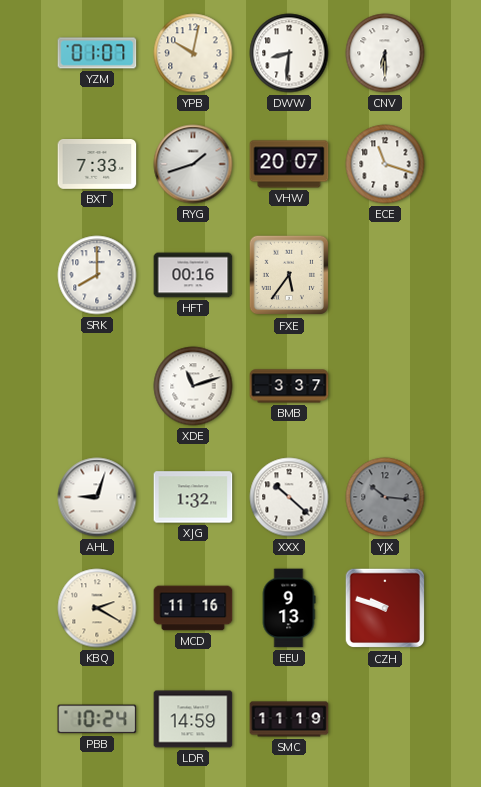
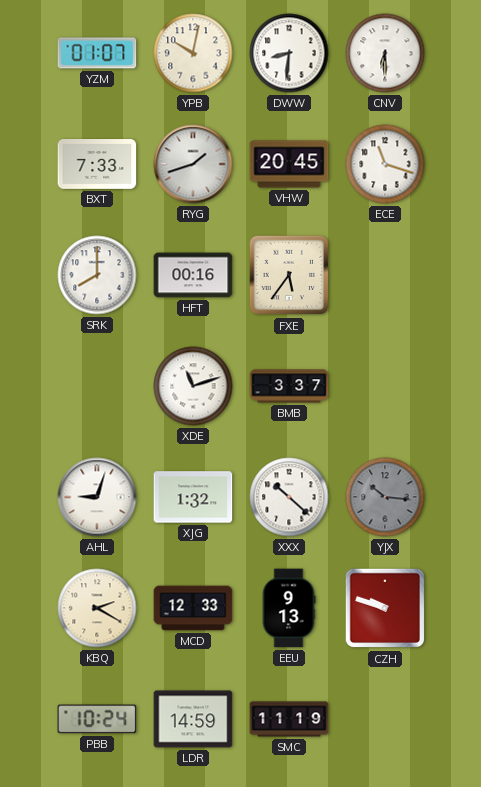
VHW: 20:07 -> 20:45 (289, 164)
MCD: 11:16 -> 12:33 (193, 608)
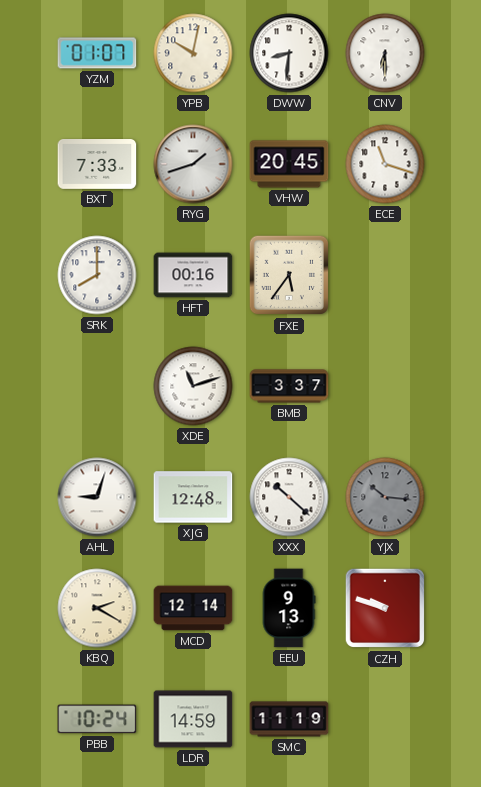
XJG: 1:32 -> 12:48 (193, 497)
MCD: 12:33 -> 12:14 (193, 608)
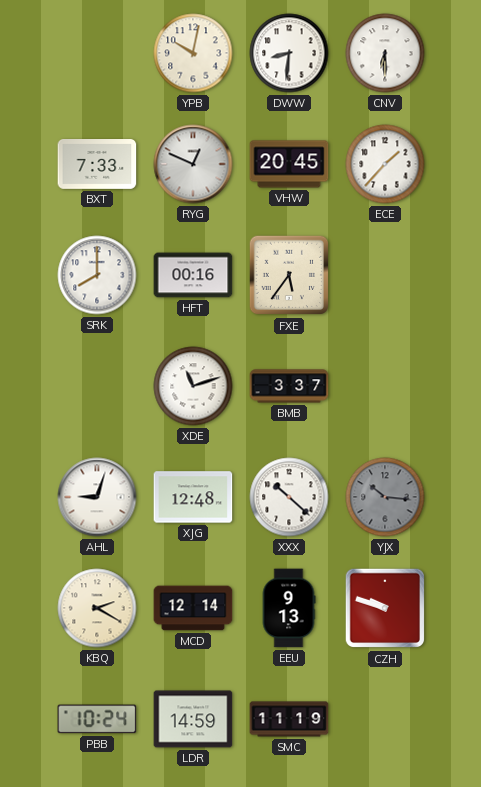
YZM: 01:07 -> none (97, 53)
RYG: 1:42 -> 12:49 (193, 164)
ECE: 11:18 -> 1:37 (385, 164)
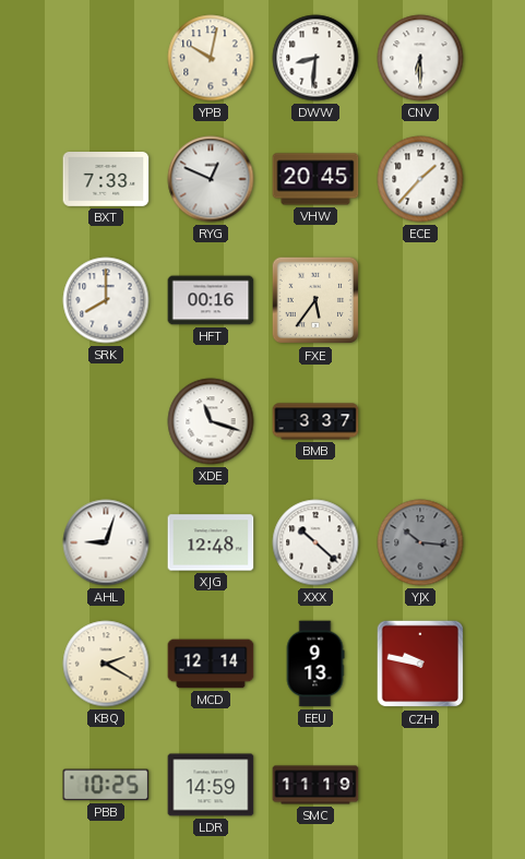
XDE: 11:12 -> 11:18 (211, 421)
CZH: 9:48 -> 9:47 (420, 664)
PBB: 10:24 -> 10:25 (106, 785)
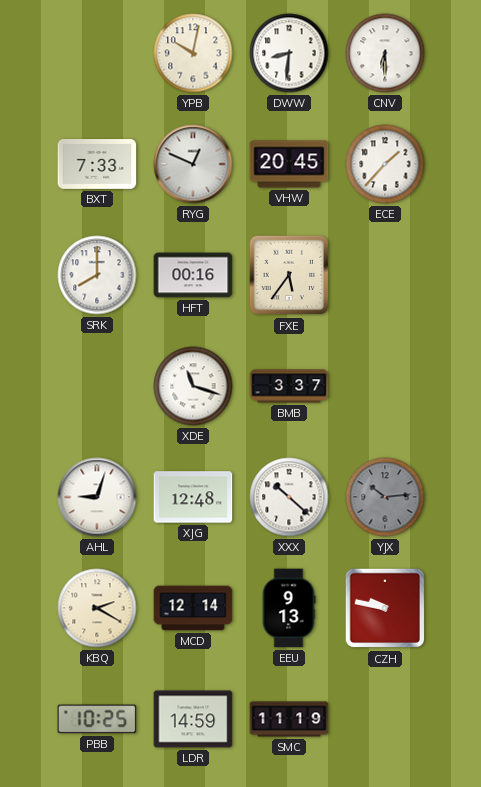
YJX: 10:16 -> 10:14 (385, 497)
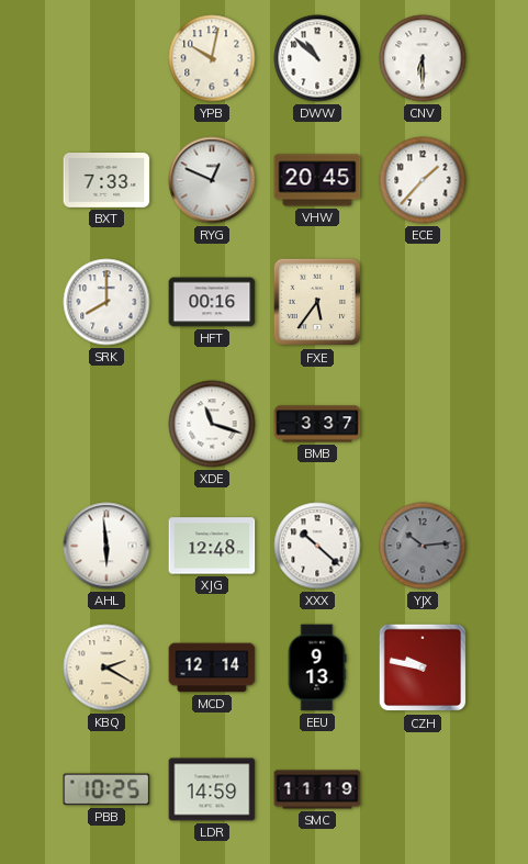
DWW: 8:31 -> 10:52 (317, 58)
AHL: 9:03 -> 5:59 (106, 546)
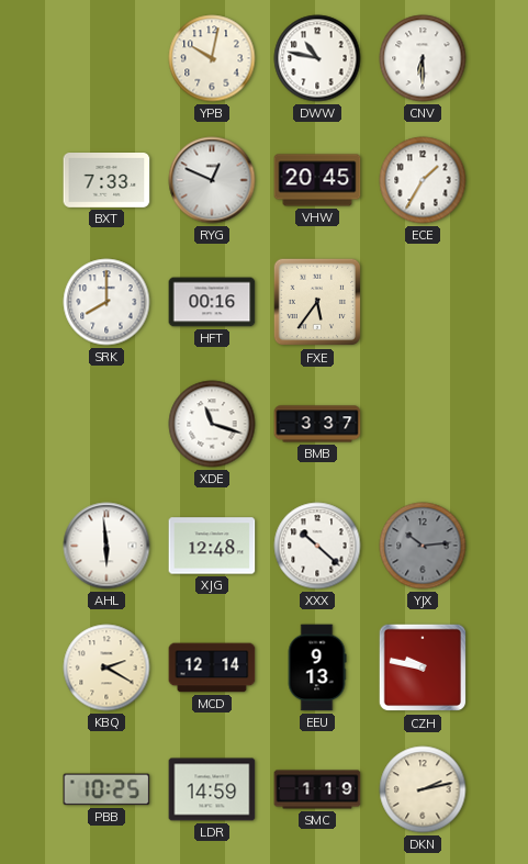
DWW: 10:52 -> 10:47 (317, 58)
ECE: 1:37 -> 1:35 (423, 180)
SMC: 11:19 -> 1:19 (317, 789)
DKN: none -> 2:13 (423, 789)
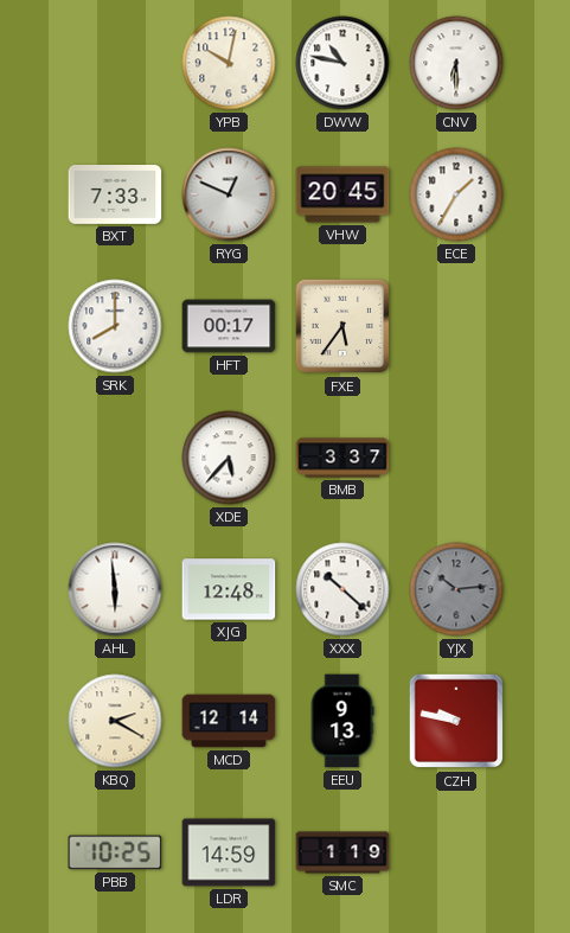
HFT: 00:16 -> 00:17 (229, 326)
XDE: 11:18 -> 5:37 (229, 458)
DKN: 2:13 -> none (423, 789)
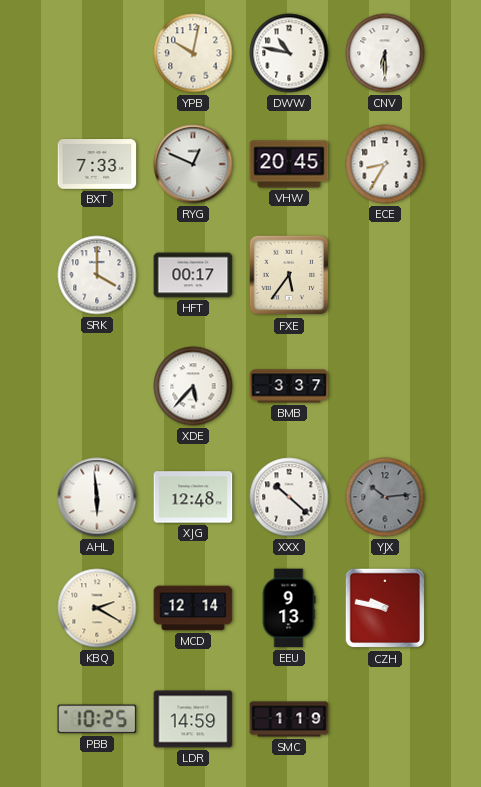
ECE: 1:35 -> 8:35 (385, 164)
SRK: 8:00 -> 4:00 (97, 275)
